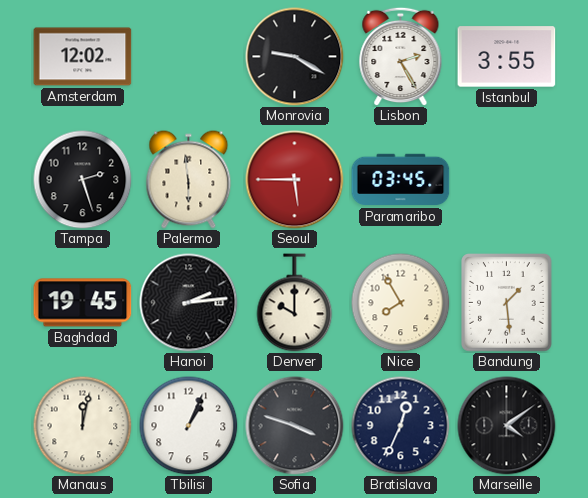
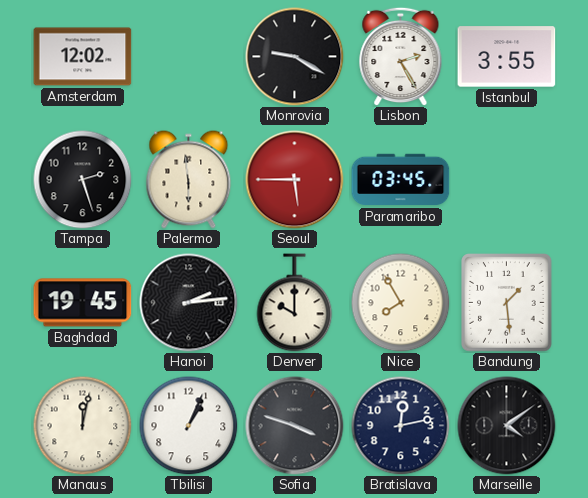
Bratislava: 12:34 -> 12:13 (401, 426)
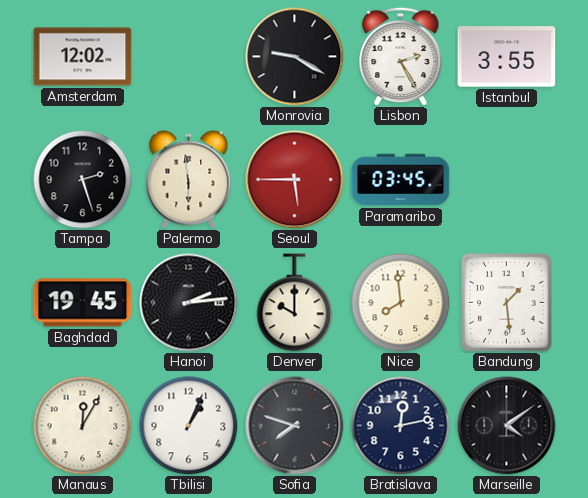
Nice: 7:55 -> 7:59 (401, 303)
Manaus: 12:02 -> 12:05 (83, 426)
Sofia: 3:48 -> 7:48 (295, 426)
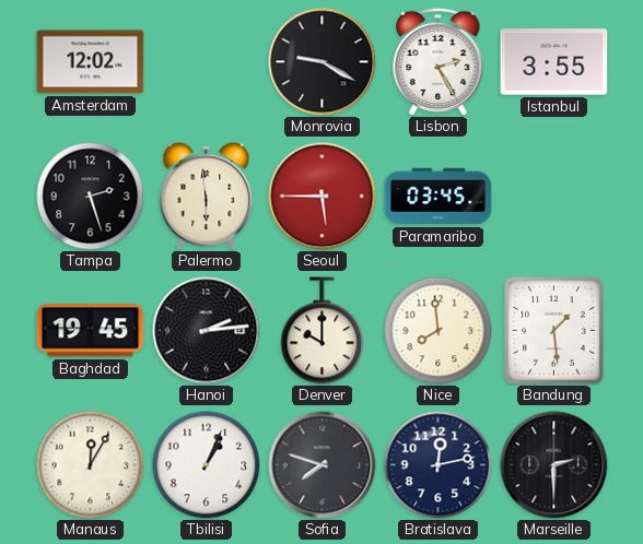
Marseille: 4:09 -> 2:30 (554, 465)
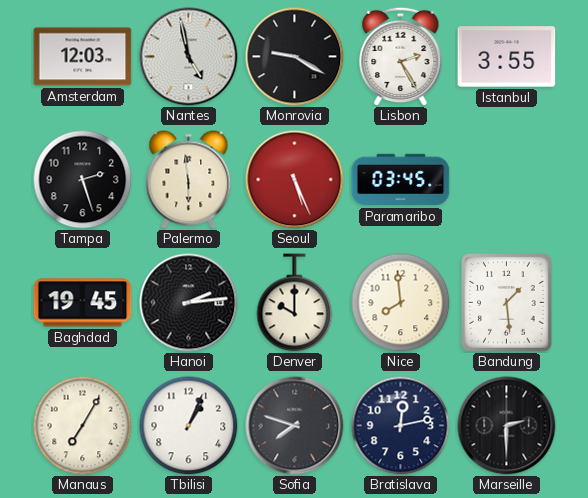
Amsterdam: 12:02 -> 12:03 (83, 57)
Nantes: none -> 4:58 (189, 57)
Seoul: 5:45 -> 5:26 (295, 180)
Manaus: 12:05 -> 7:05 (83, 426)
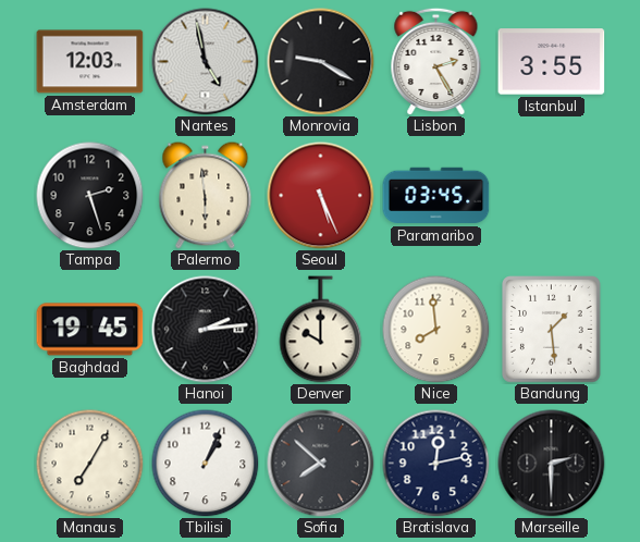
Sofia: 7:48 -> 7:52 (321, 464)
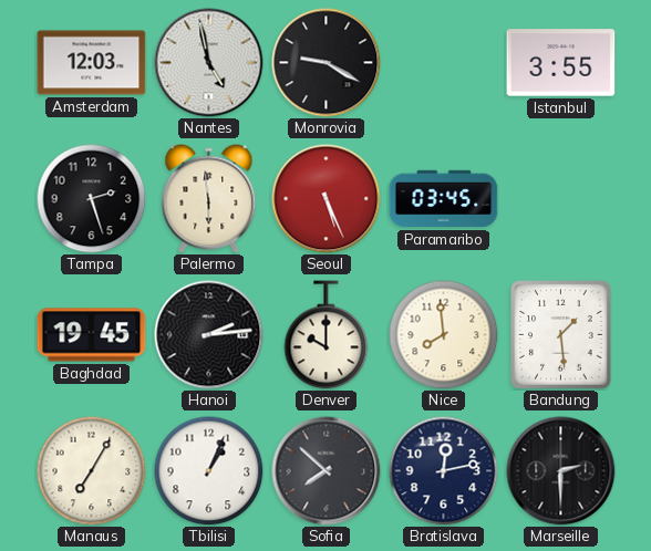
Lisbon: 2:25 -> none (436, 61)
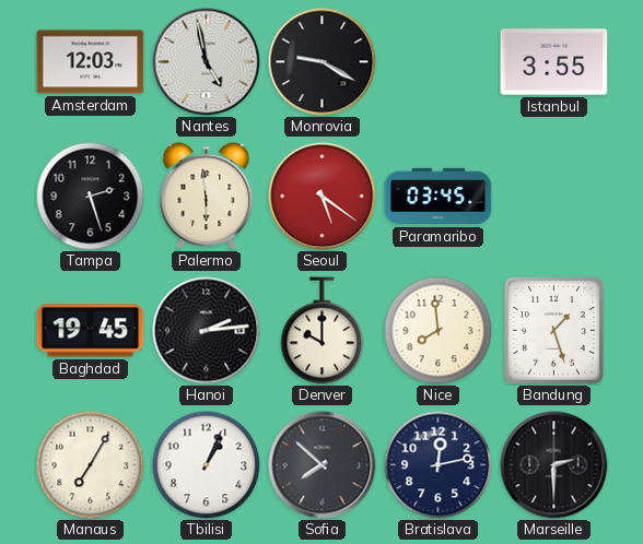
Seoul: 5:26 -> 5:21 (323, 197)
Bandung: 1:29 -> 1:27 (554, 331)
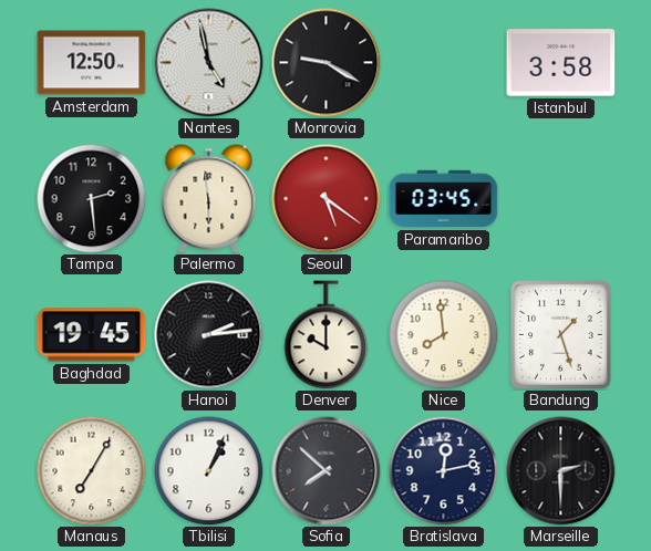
Amsterdam: 12:03 -> 12:50 (92, 63)
Istanbul: 3:55 -> 3:58 (561, 63)
Tampa: 2:27 -> 2:29 (92, 199)
